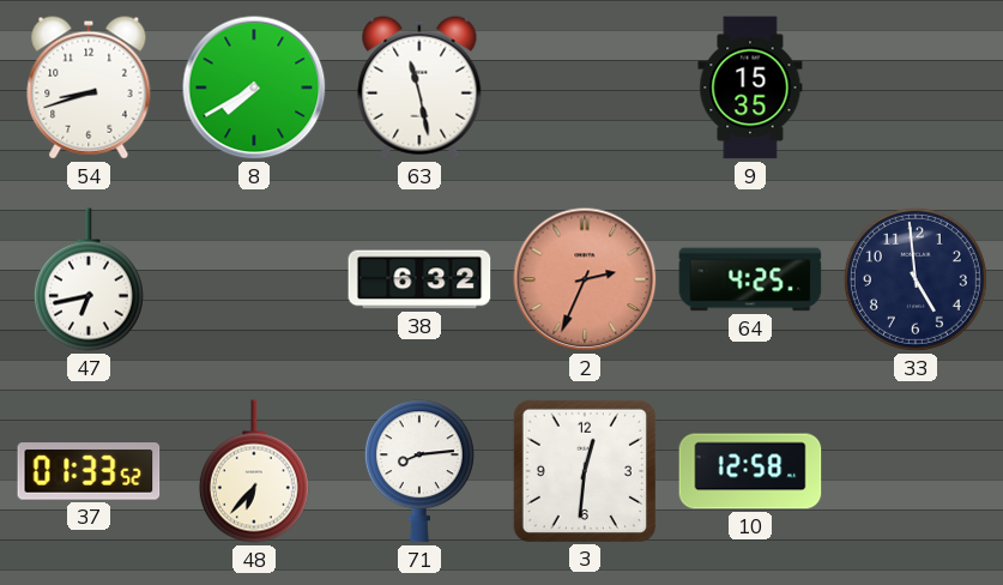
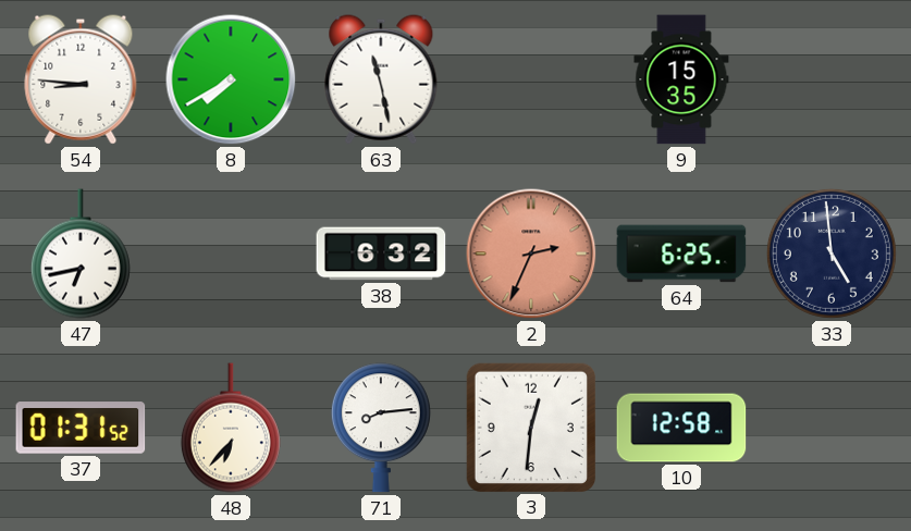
54: 8:42 -> 8:46 (81, 79)
64: 4:25 -> 6:25 (681, 254)
37: 01:33 -> 01:31 (81, 428)
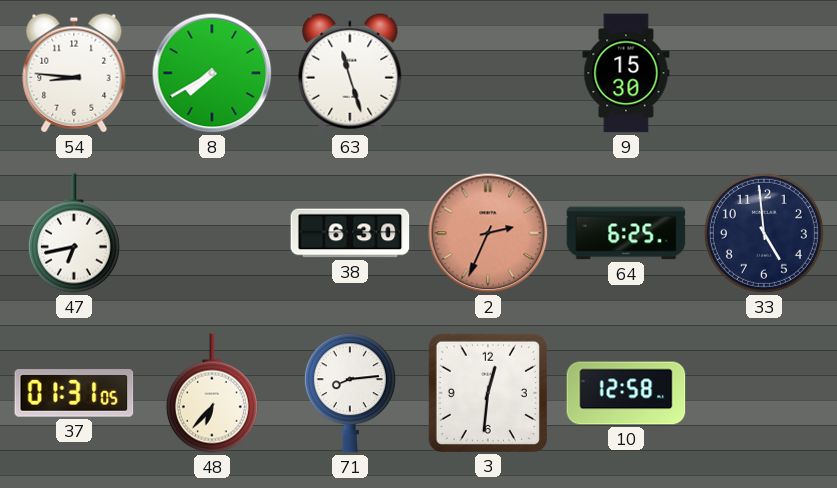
63: 11:28 -> 11:27 (350, 73)
9: 15:35 -> 15:30 (626, 73)
38: 6:32 -> 6:30 (350, 233)
37: 01:31:52 -> 01:31:05 (74, 393)
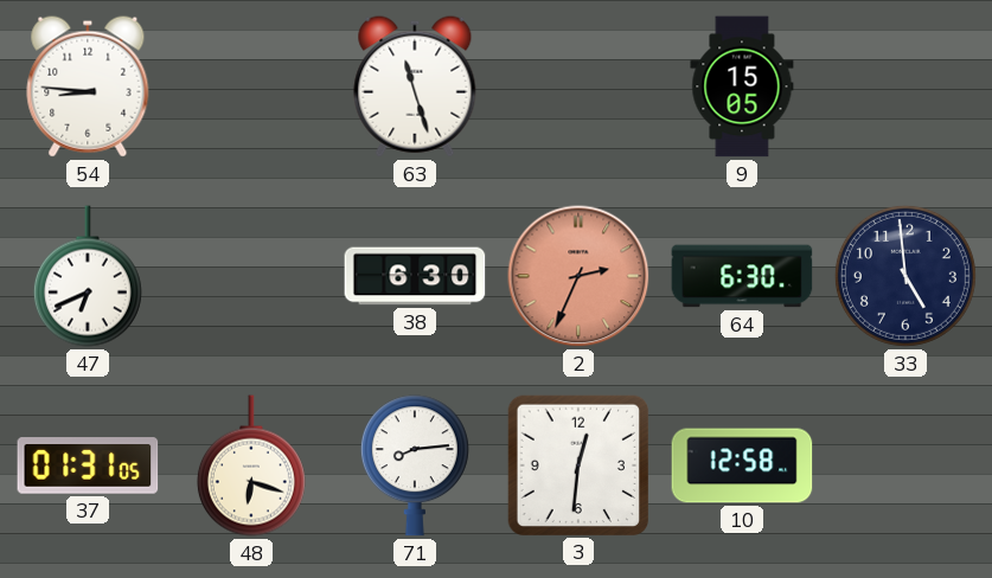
8: 7:40 -> none (212, 73)
9: 15:30 -> 15:05 (742, 86)
47: 6:43 -> 6:41 (88, 276)
64: 6:25 -> 6:30 (742, 276)
48: 6:37 -> 6:18 (251, 465)
